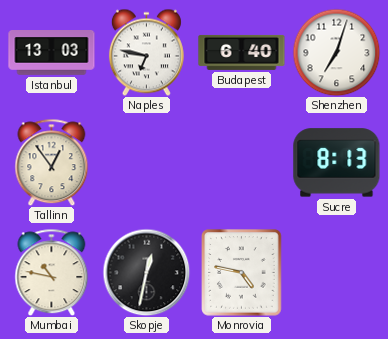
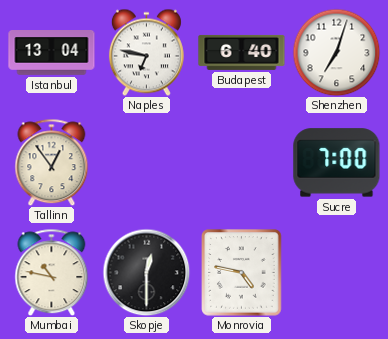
Istanbul: 13:03 -> 13:04 (52, 53)
Sucre: 8:13 -> 7:00 (337, 163)
Skopje: 12:32 -> 12:30 (146, 272)
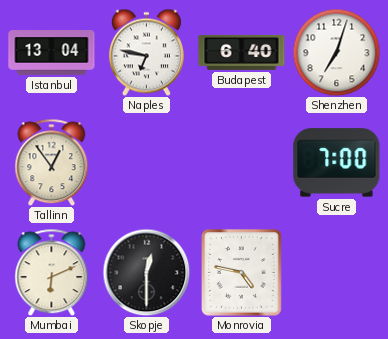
Mumbai: 10:47 -> 6:11 (52, 272)
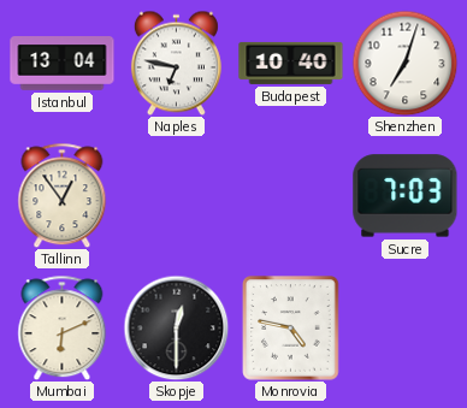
Budapest: 6:40 -> 10:40 (291, 63)
Sucre: 7:00 -> 7:03 (406, 196)
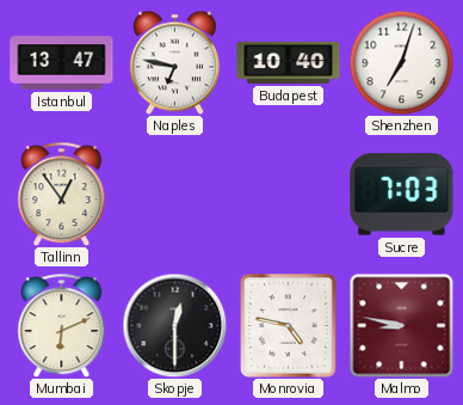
Istanbul: 13:04 -> 13:47 (62, 63)
Malmo: none -> 8:47 (401, 325)
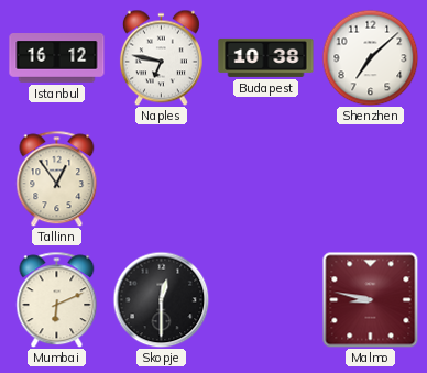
Istanbul: 13:47 -> 16:12 (57, 58)
Budapest: 10:40 -> 10:38 (266, 57)
Shenzhen: 7:03 -> 7:08 (370, 57)
Sucre: 7:03 -> none (402, 195)
Monrovia: 4:47 -> none (289, 326)
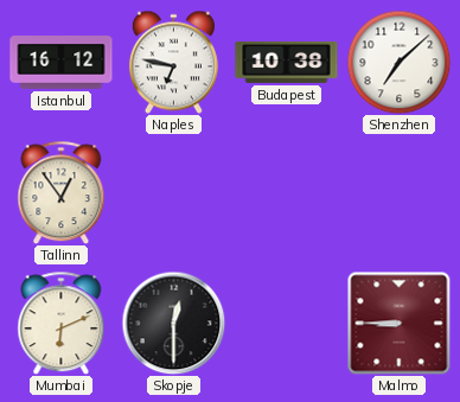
Malmo: 8:47 -> 8:45 (398, 323)
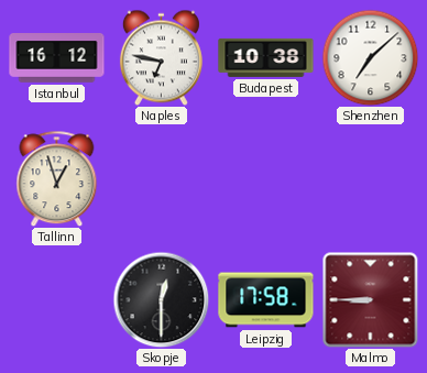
Tallinn: 12:54 -> 12:57 (57, 178)
Mumbai: 6:11 -> none (62, 323)
Leipzig: none -> 17:58 (266, 300)
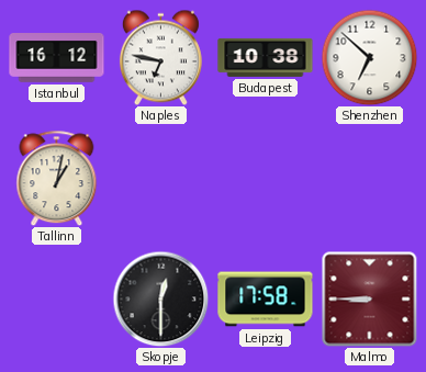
Shenzhen: 7:08 -> 6:52 (369, 57)
Tallinn: 12:57 -> 1:02 (57, 178)
